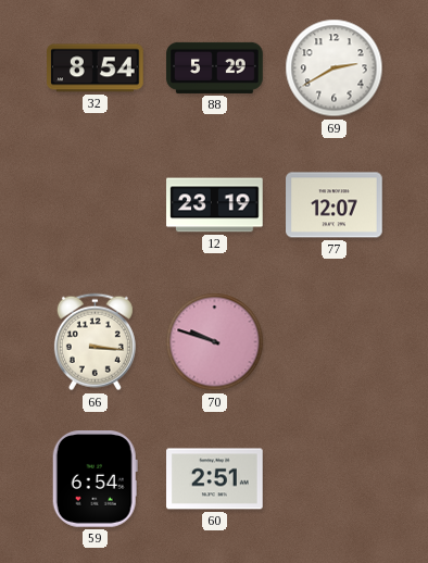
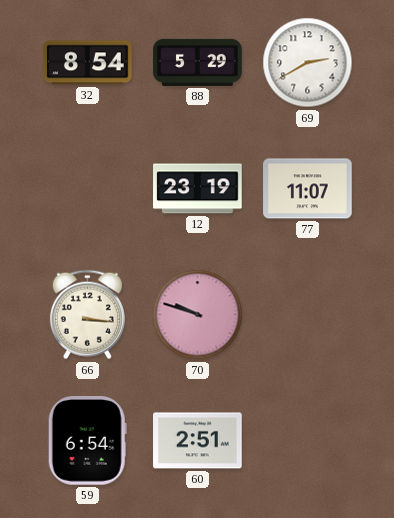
77: 12:07 -> 11:07 (308, 189)
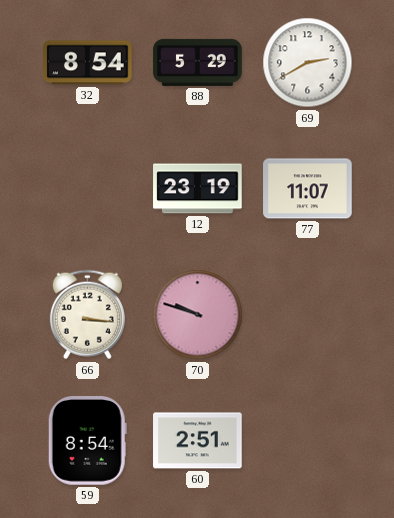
59: 6:54 -> 8:54 (87, 441)
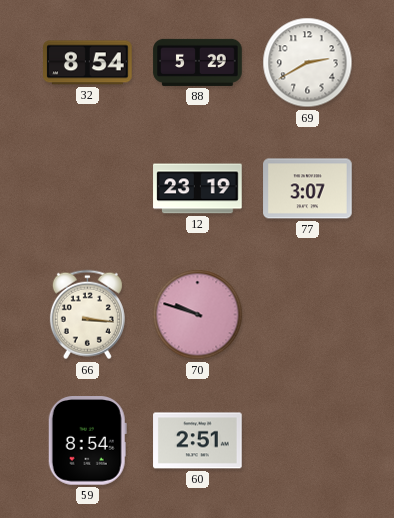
77: 11:07 -> 3:07 (308, 189)
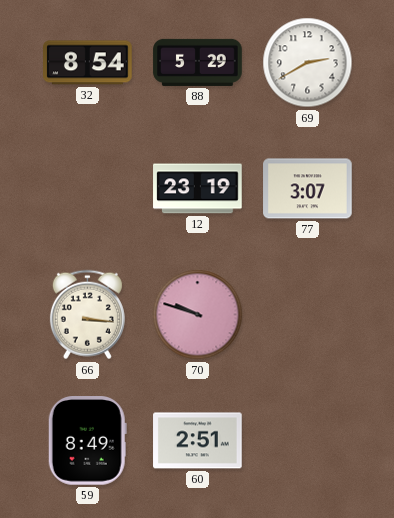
59: 8:54 -> 8:49 (87, 441)
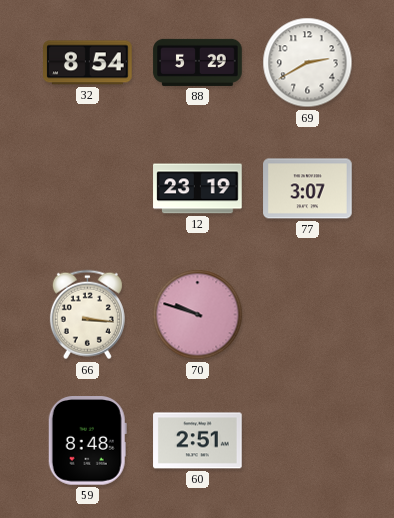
59: 8:49 -> 8:48 (87, 441)
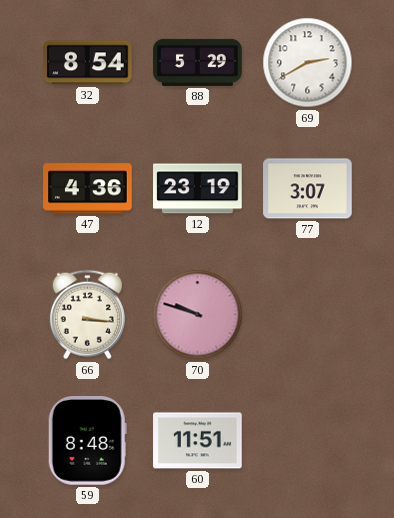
47: none -> 4:36 (88, 189)
60: 2:51 -> 11:51 (198, 441)
